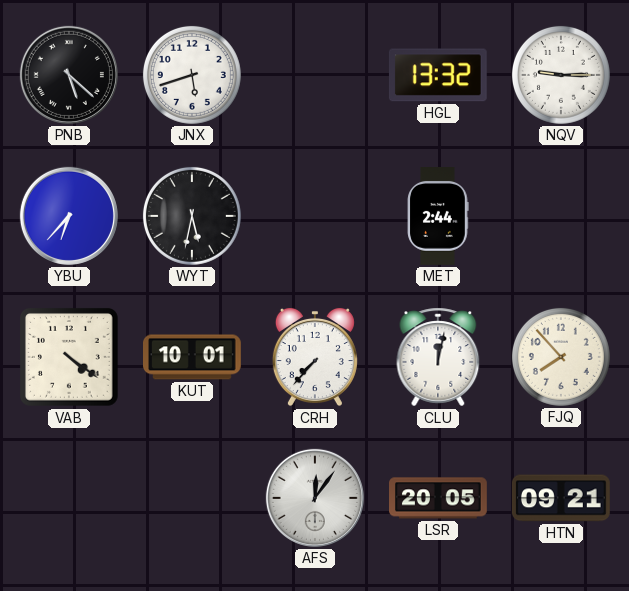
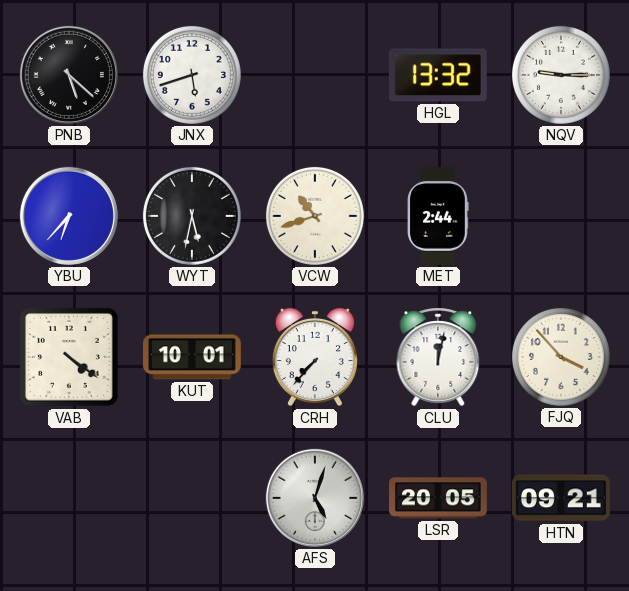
VCW: none -> 10:42 (315, 216)
FJQ: 7:53 -> 3:53 (561, 357)
AFS: 12:06 -> 5:03 (315, 498)
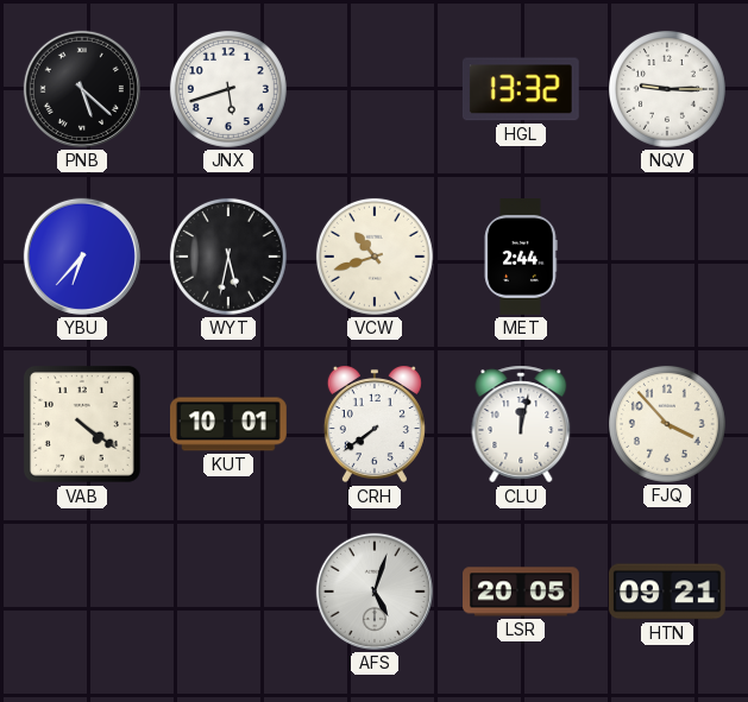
CRH: 7:37 -> 7:39 (375, 424)
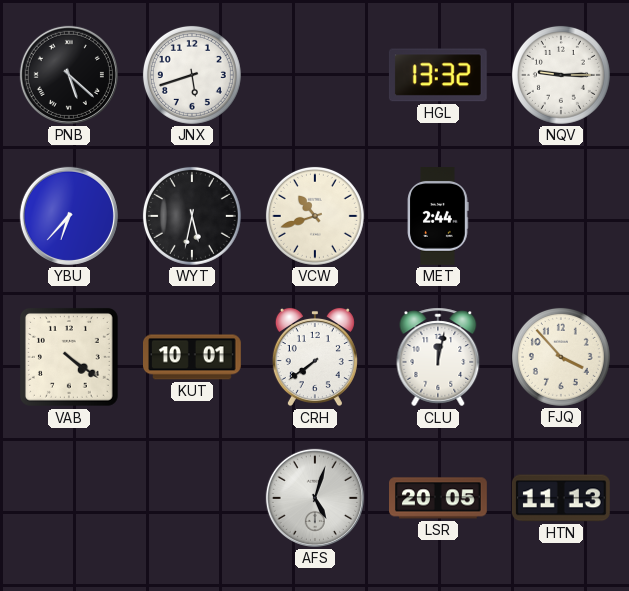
HTN: 09:21 -> 11:13 (561, 498)
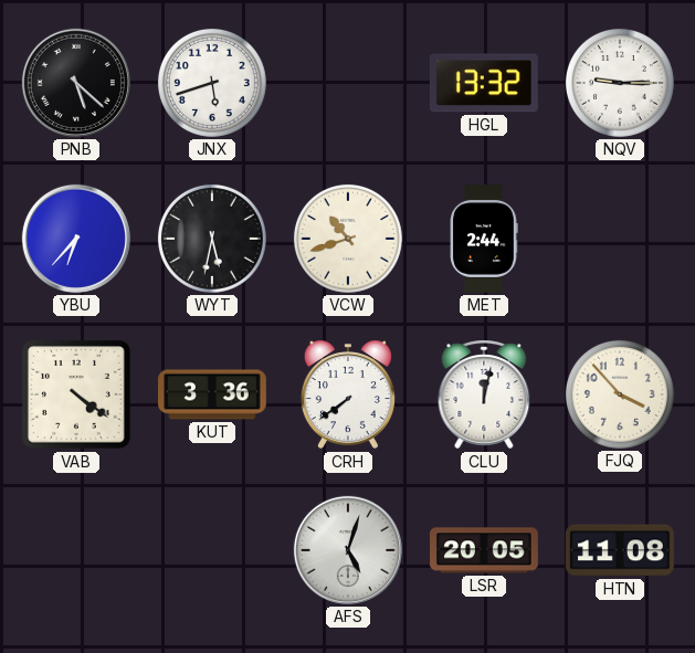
KUT: 10:01 -> 3:36 (213, 394)
HTN: 11:13 -> 11:08 (620, 550)
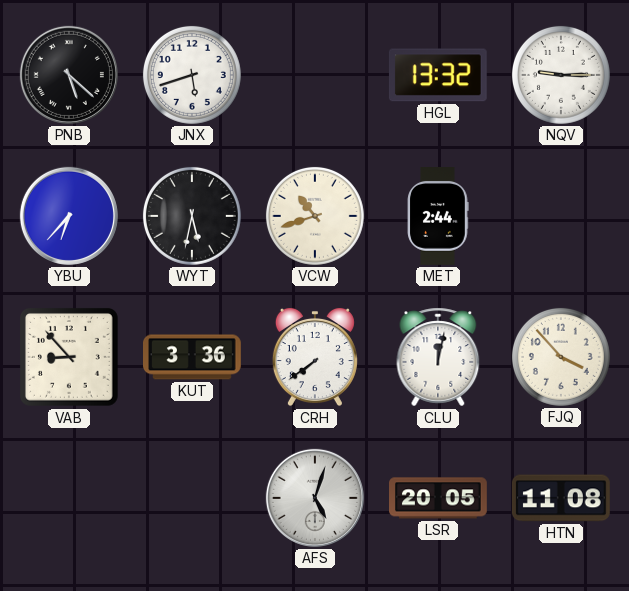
VAB: 4:21 -> 8:53 (69, 357)
